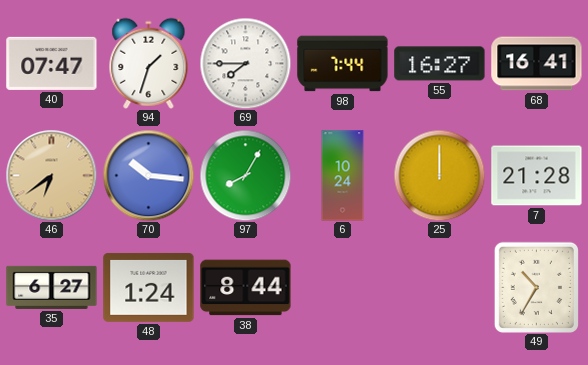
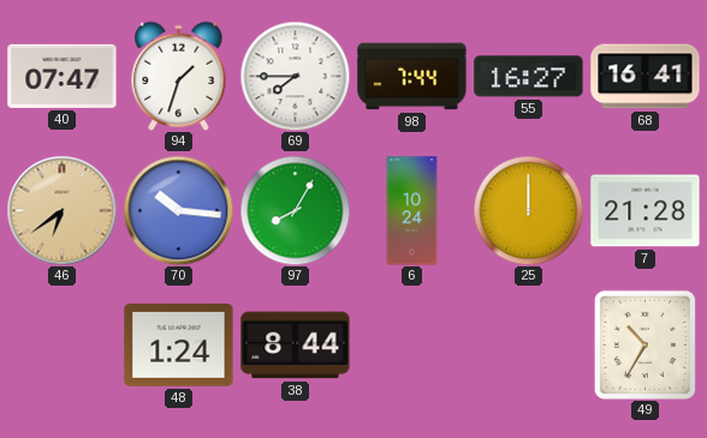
35: 6:27 -> none (52, 287)
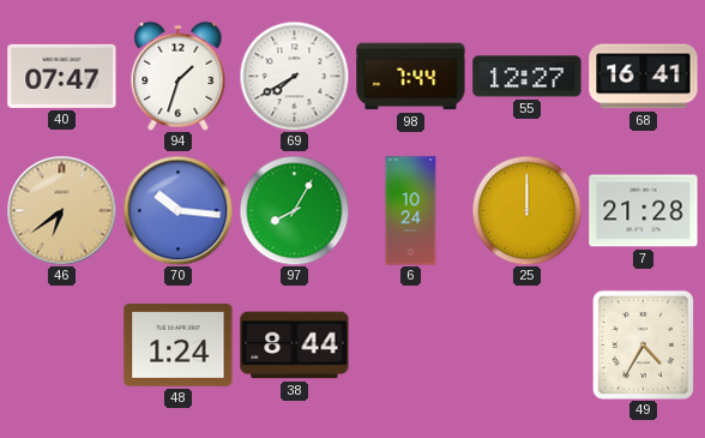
69: 7:45 -> 7:40 (294, 76)
55: 16:27 -> 12:27 (528, 77)
49: 10:35 -> 4:35 (643, 344)
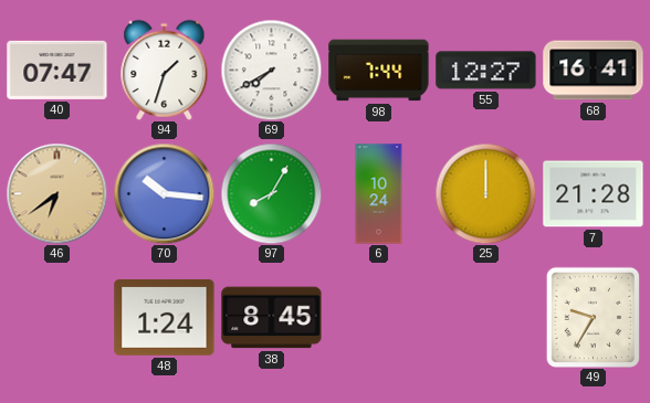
38: 8:44 -> 8:45 (272, 318)
49: 4:35 -> 9:35 (593, 317)
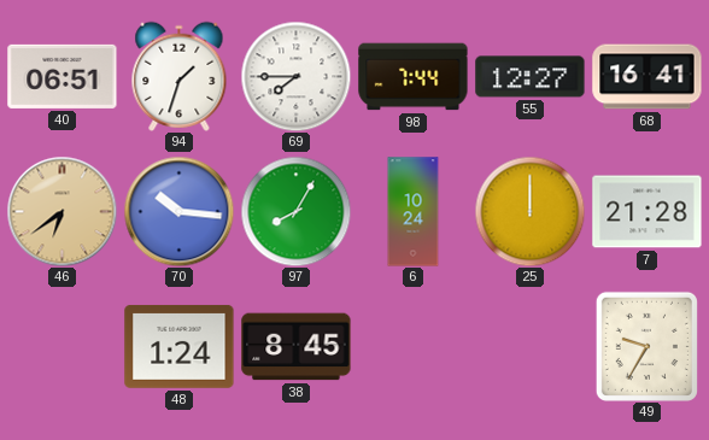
40: 07:47 -> 06:51 (63, 76)
69: 7:40 -> 7:45 (295, 76)
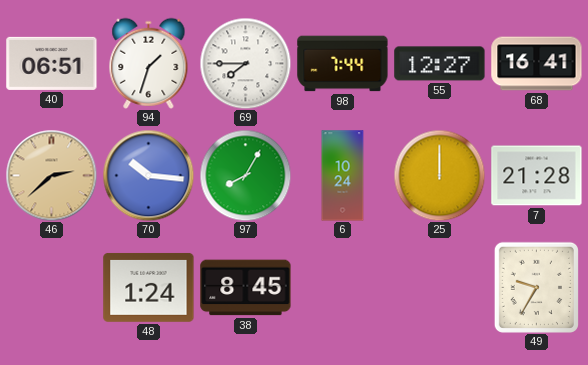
46: 6:39 -> 2:38 (51, 175)
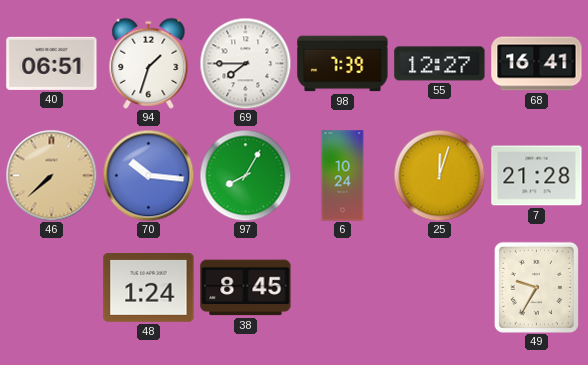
98: 7:44 -> 7:39 (343, 64)
46: 2:38 -> 7:38 (51, 175)
25: 12:00 -> 12:03 (439, 175)
